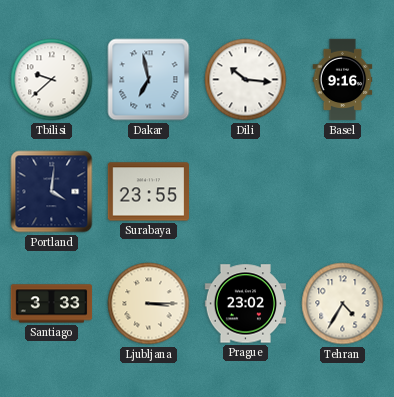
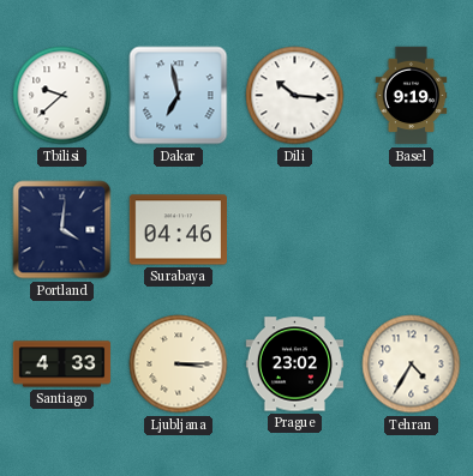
Basel: 9:16 -> 9:19 (412, 96)
Surabaya: 23:55 -> 04:46 (179, 230)
Santiago: 3:33 -> 4:33 (62, 364)
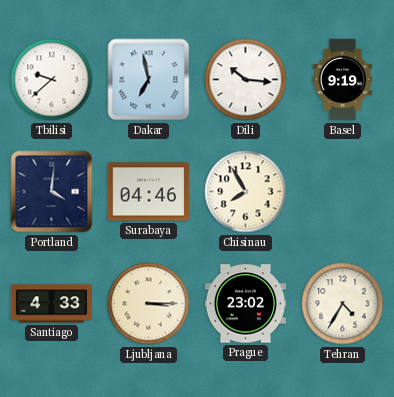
Chisinau: none -> 7:55 (246, 192)
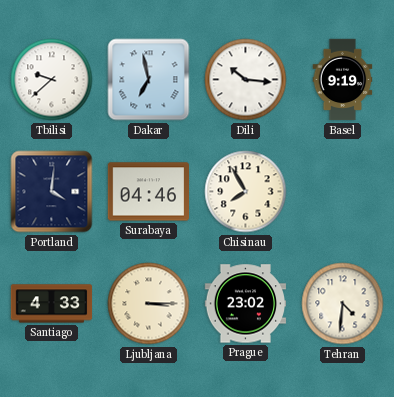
Tehran: 4:35 -> 4:31 (343, 304)
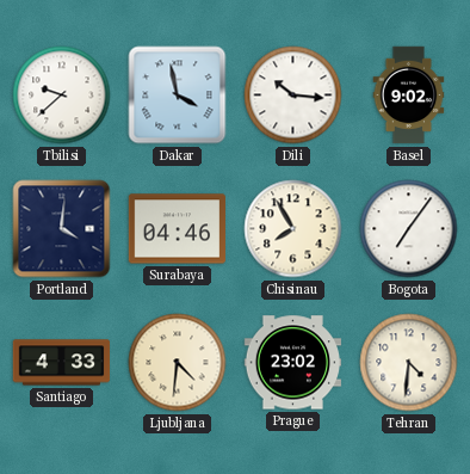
Dakar: 6:58 -> 3:58 (178, 96)
Basel: 9:19 -> 9:02 (409, 96)
Bogota: none -> 7:06 (409, 229)
Ljubljana: 3:15 -> 4:31 (178, 363)
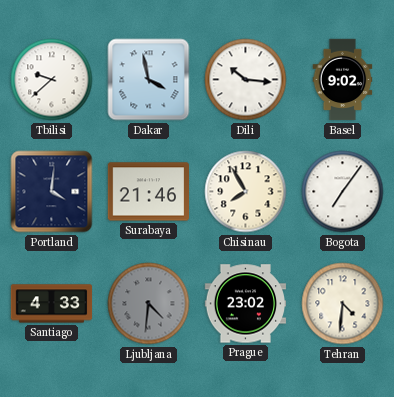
Surabaya: 04:46 -> 21:46 (149, 192)
Ljubljana dial: cream -> grey (149, 304)
